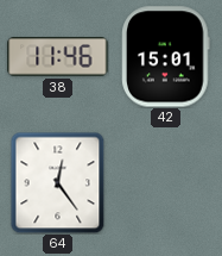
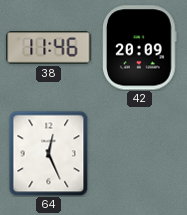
42: 15:01 -> 20:09 (140, 48)
64: 12:24 -> 12:26 (49, 153)
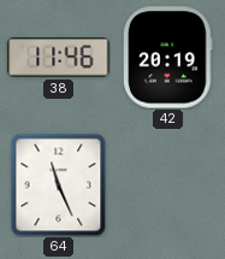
42: 20:09 -> 20:19 (168, 58)
64: 12:26 -> 11:26 (59, 184)
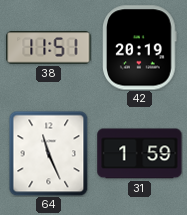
38: 11:46 -> 11:51 (49, 48)
31: none -> 1:59 (140, 154)
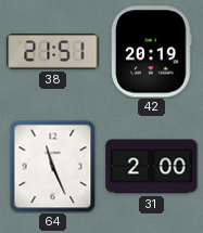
38: 11:51 -> 21:51 (53, 52)
31: 1:59 -> 2:00 (152, 167)
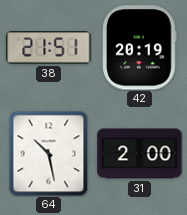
64: 11:26 -> 10:28 (49, 153)
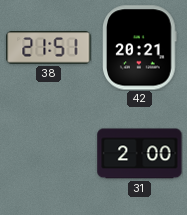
42: 20:19 -> 20:21 (140, 48)
64: 10:28 -> none (49, 153)
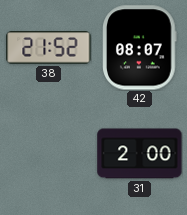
38: 21:51 -> 21:52 (49, 48)
42: 20:21 -> 08:07 (140, 48)
